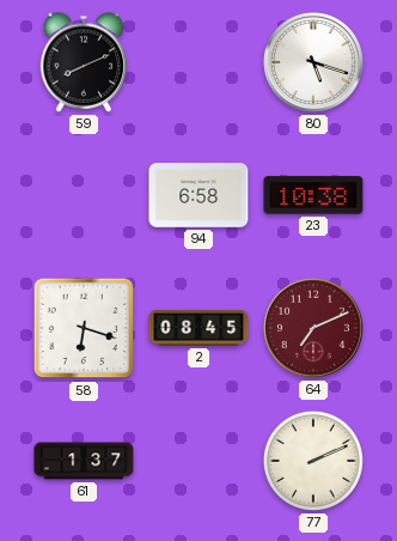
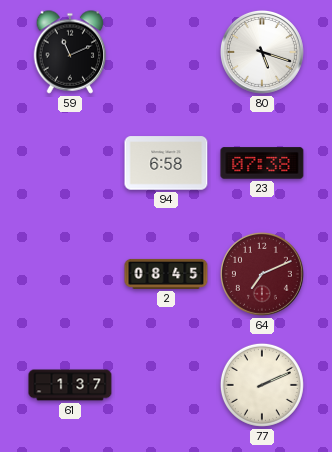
59: 8:11 -> 11:11 (70, 52)
23: 10:38 -> 07:38 (262, 163)
58: 6:18 -> none (84, 328)
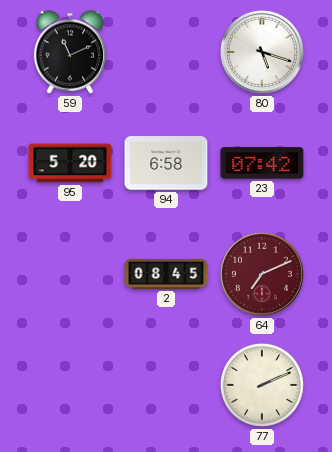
95: none -> 5:20 (70, 163)
23: 07:38 -> 07:42 (262, 163)
61: 1:37 -> none (70, 385)
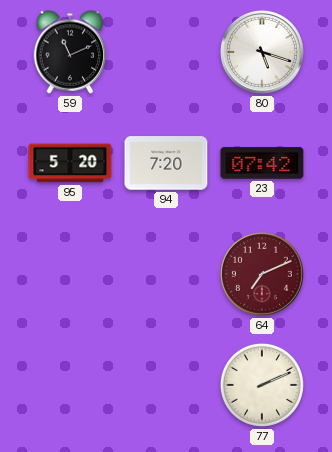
94: 6:58 -> 7:20 (166, 163)
2: 08:45 -> none (166, 274)
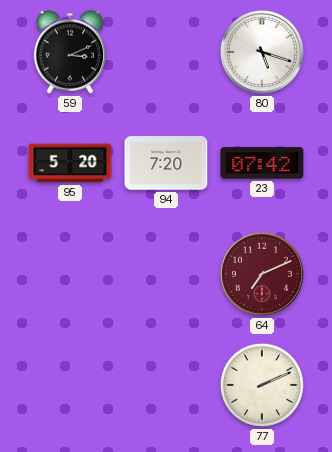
59: 11:11 -> 3:11 (70, 52)
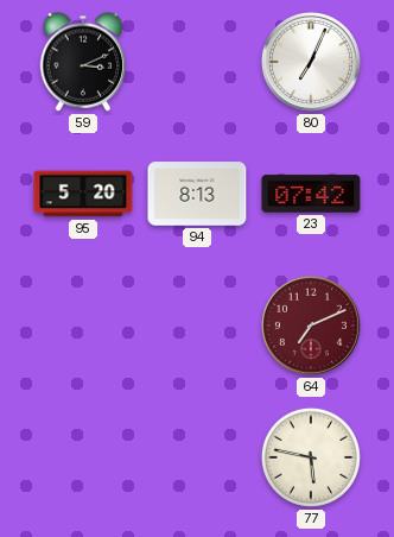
80: 5:18 -> 7:04 (311, 62)
94: 7:20 -> 8:13 (197, 194)
77: 2:11 -> 5:47 (311, 457)
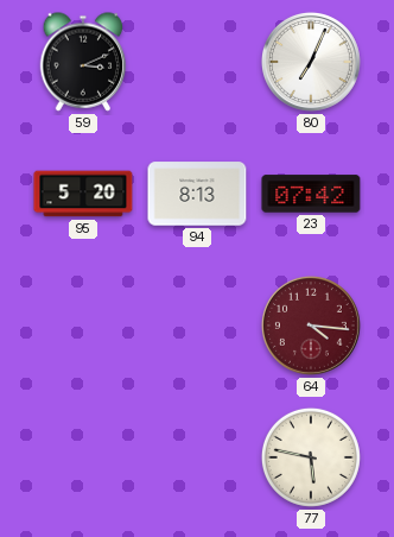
64: 7:11 -> 4:16 (311, 326)
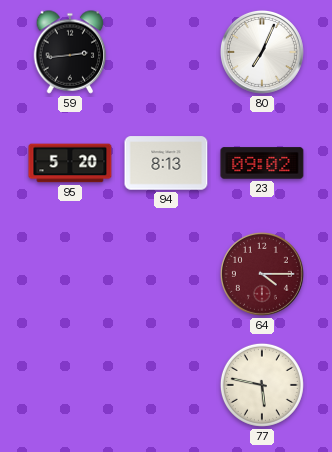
59: 3:11 -> 2:44 (70, 52)
23: 07:42 -> 09:02 (262, 163)
64: 4:16 -> 4:15 (262, 274)
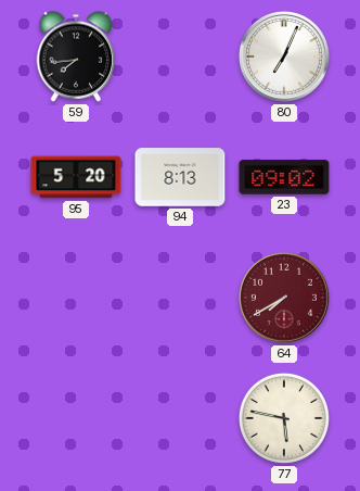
59: 2:44 -> 7:44 (76, 56)
64: 4:15 -> 7:40 (284, 298)
